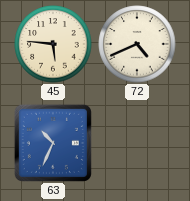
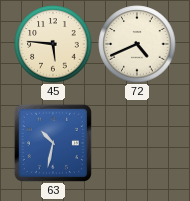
63: 10:34 -> 10:32 (53, 143)
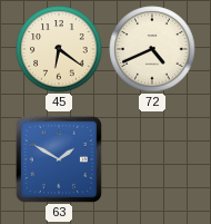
45: 5:46 -> 6:21 (59, 49)
63: 10:32 -> 1:50 (59, 159)
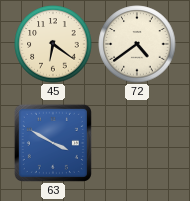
72: 4:41 -> 4:39 (137, 44)
63: 1:50 -> 3:50 (53, 143)
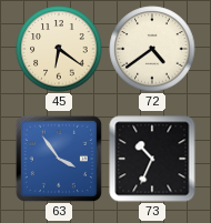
63: 3:50 -> 3:54 (59, 159)
73: none -> 10:34 (152, 159)
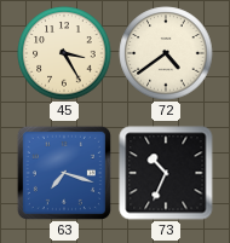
45: 6:21 -> 3:25 (64, 53)
63: 3:54 -> 7:18 (64, 173)
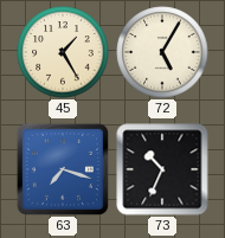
45: 3:25 -> 1:25 (63, 52)
72: 4:39 -> 5:05 (162, 52)
